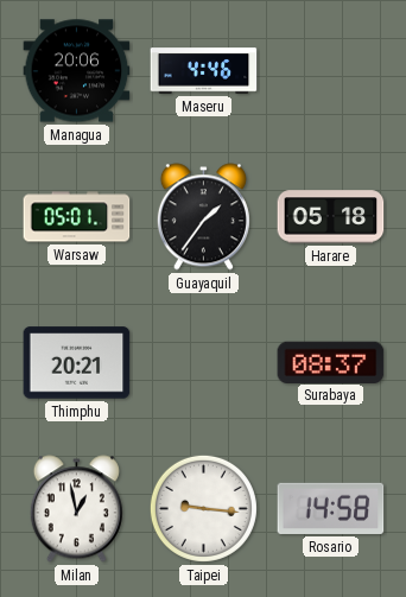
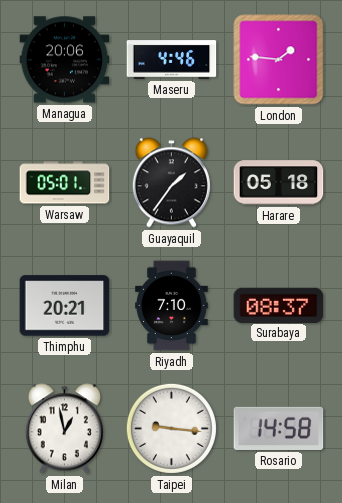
London: none -> 1:46 (279, 60)
Riyadh: none -> 7:10 (172, 306)
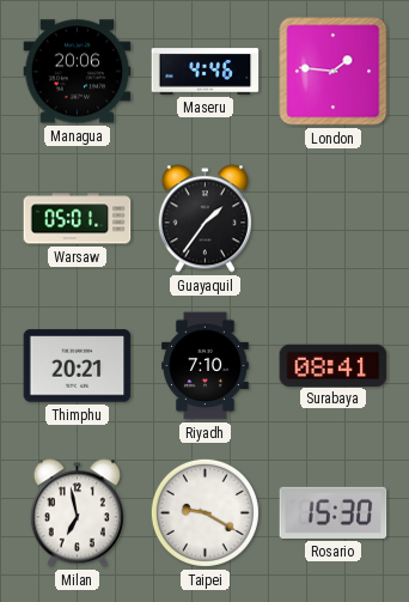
Harare: 05:18 -> none (279, 183)
Surabaya: 08:37 -> 08:41 (334, 365)
Milan: 12:58 -> 6:58 (77, 513)
Taipei: 9:16 -> 9:20 (204, 512)
Rosario: 14:58 -> 15:30 (334, 512)
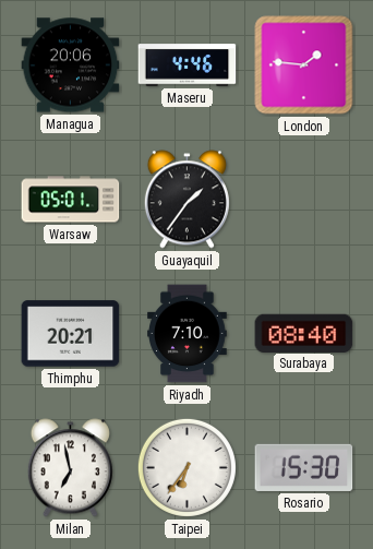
Surabaya: 08:41 -> 08:40 (304, 333)
Taipei: 9:20 -> 6:36 (186, 467)
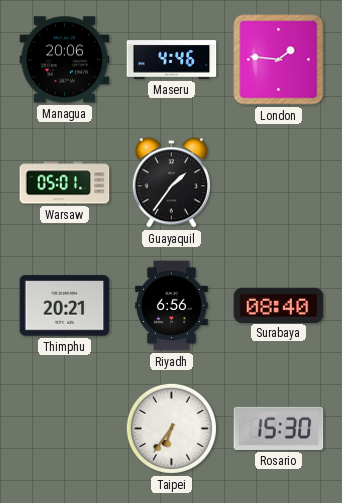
Riyadh: 7:10 -> 6:56 (172, 306)
Milan: 6:58 -> none (70, 468)
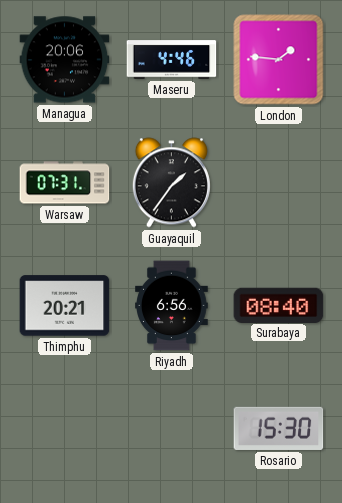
Warsaw: 05:01 -> 07:31 (65, 183)
Taipei: 6:36 -> none (171, 428)
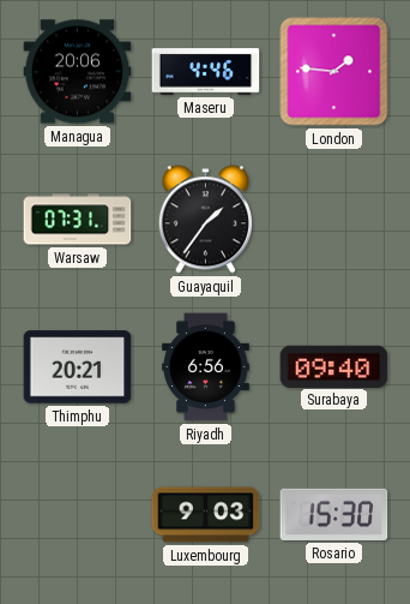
Surabaya: 08:40 -> 09:40 (334, 366)
Luxembourg: none -> 9:03 (206, 515)
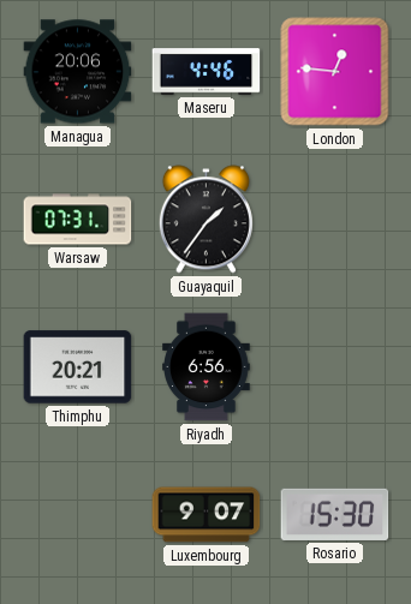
London: 1:46 -> 12:46 (335, 72)
Surabaya: 09:40 -> none (334, 366)
Luxembourg: 9:03 -> 9:07 (207, 515)
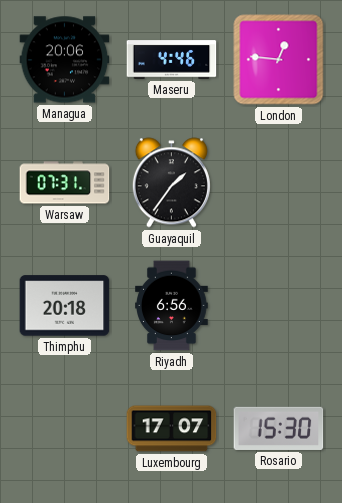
Thimphu: 20:21 -> 20:18 (65, 306)
Luxembourg: 9:07 -> 17:07 (172, 429)
